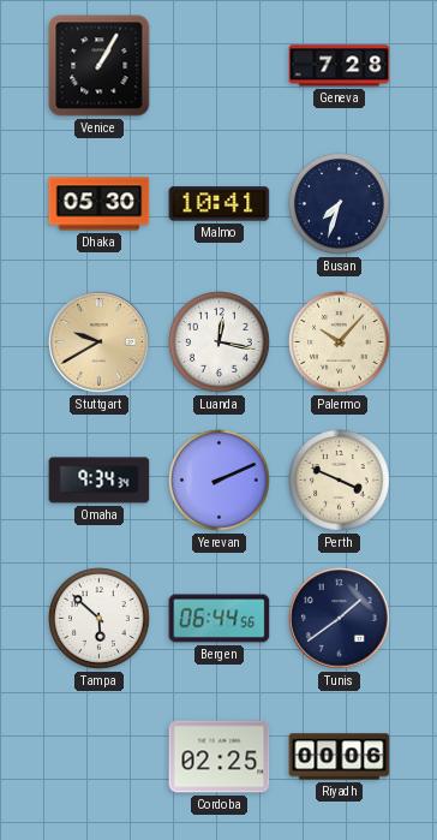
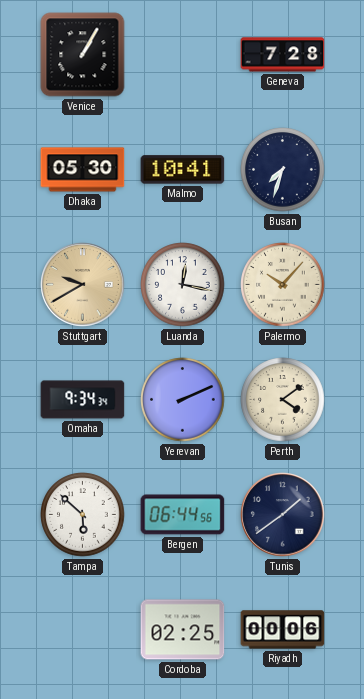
Perth: 3:49 -> 4:09 (283, 400)
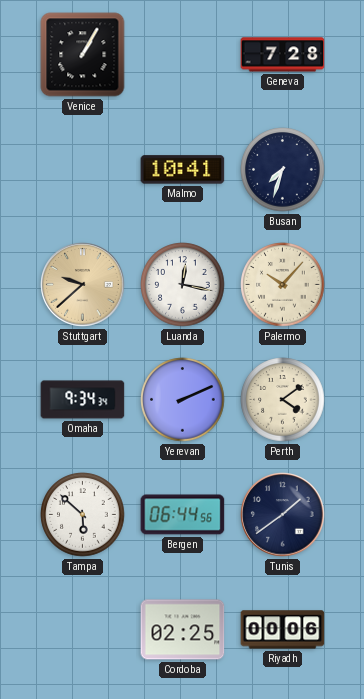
Dhaka: 05:30 -> none (83, 170)
Stuttgart: 9:40 -> 9:38 (83, 285)
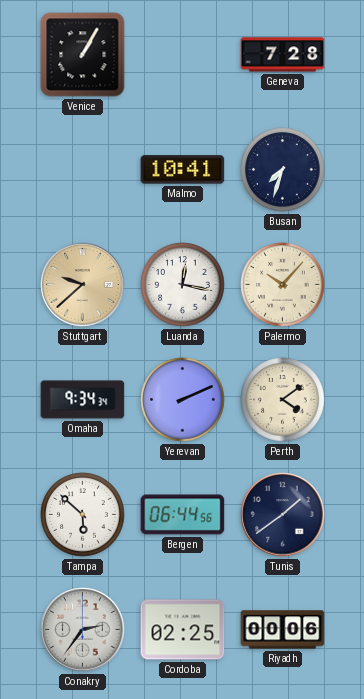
Conakry: none -> 2:36 (83, 630)
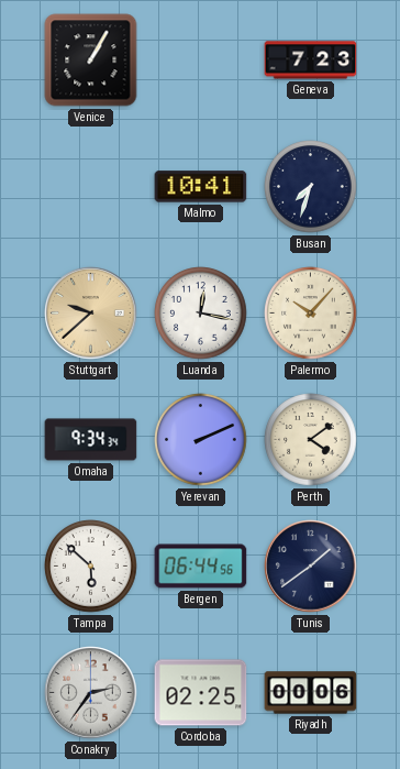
Geneva: 7:28 -> 7:23 (311, 61)
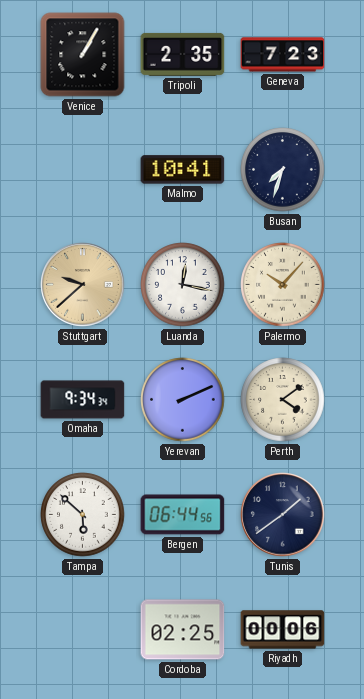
Tripoli: none -> 2:35 (183, 54)
Conakry: 2:36 -> none (91, 693)
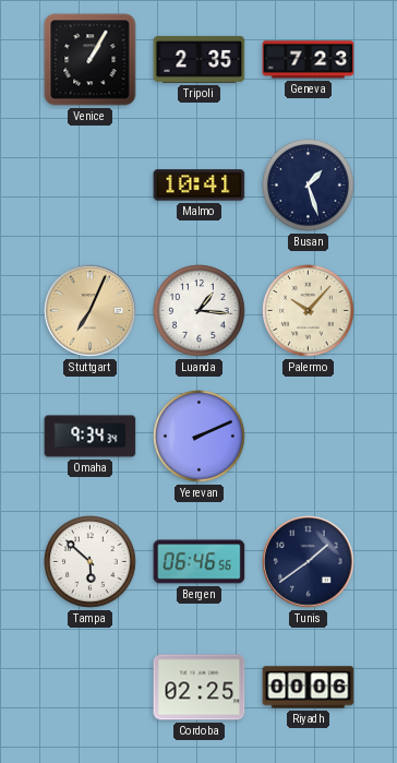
Busan: 7:33 -> 1:27 (309, 186)
Stuttgart: 9:38 -> 7:04 (91, 311)
Luanda: 12:17 -> 1:16 (200, 311)
Perth: 4:09 -> none (283, 400)
Bergen: 06:44 -> 06:46 (200, 562)
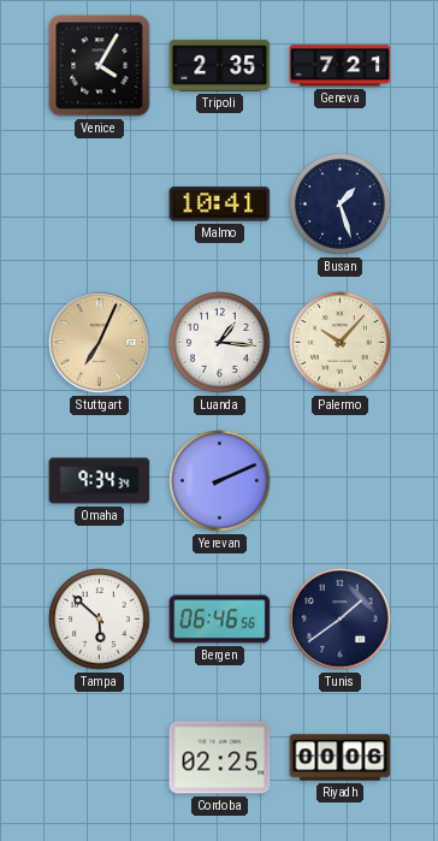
Venice: 1:05 -> 4:05 (100, 66)
Geneva: 7:23 -> 7:21 (341, 66)
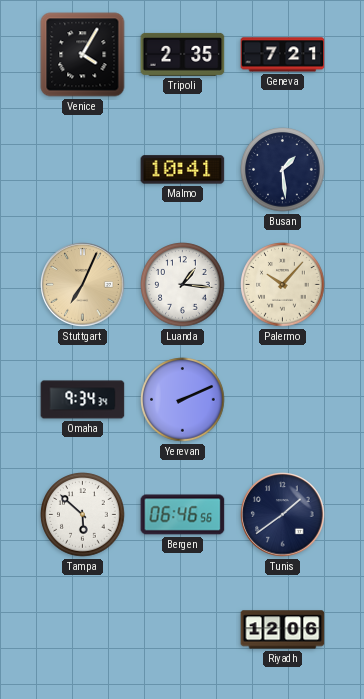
Busan: 1:27 -> 1:29 (283, 170)
Cordoba: 02:25 -> none (220, 758)
Riyadh: 00:06 -> 12:06 (283, 630)
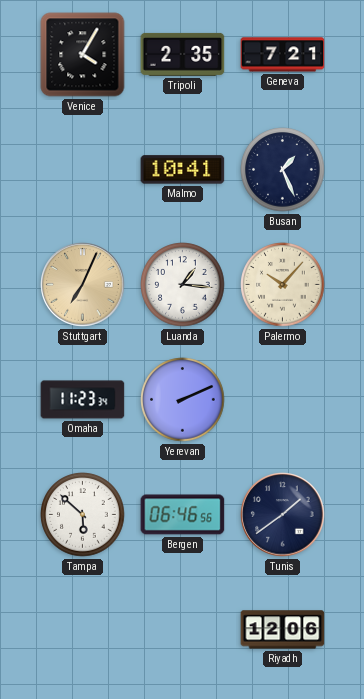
Busan: 1:29 -> 1:26 (283, 170)
Omaha: 9:34 -> 11:23 (83, 400)
